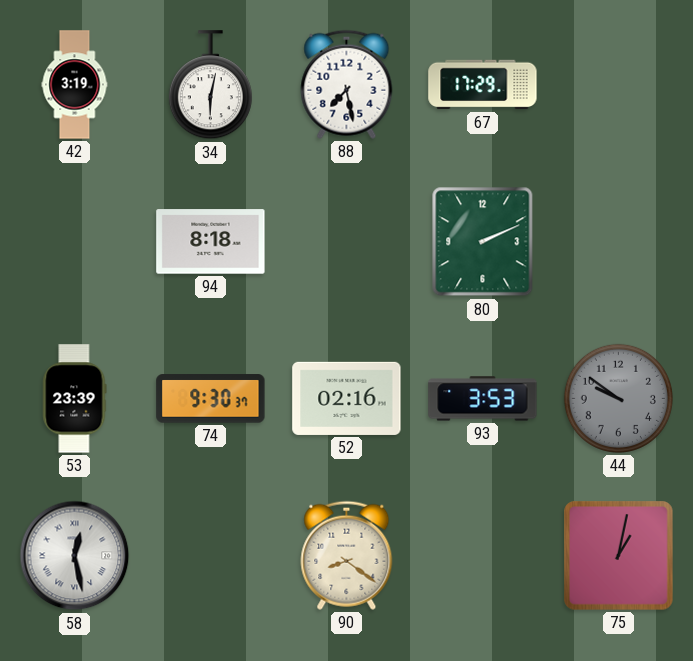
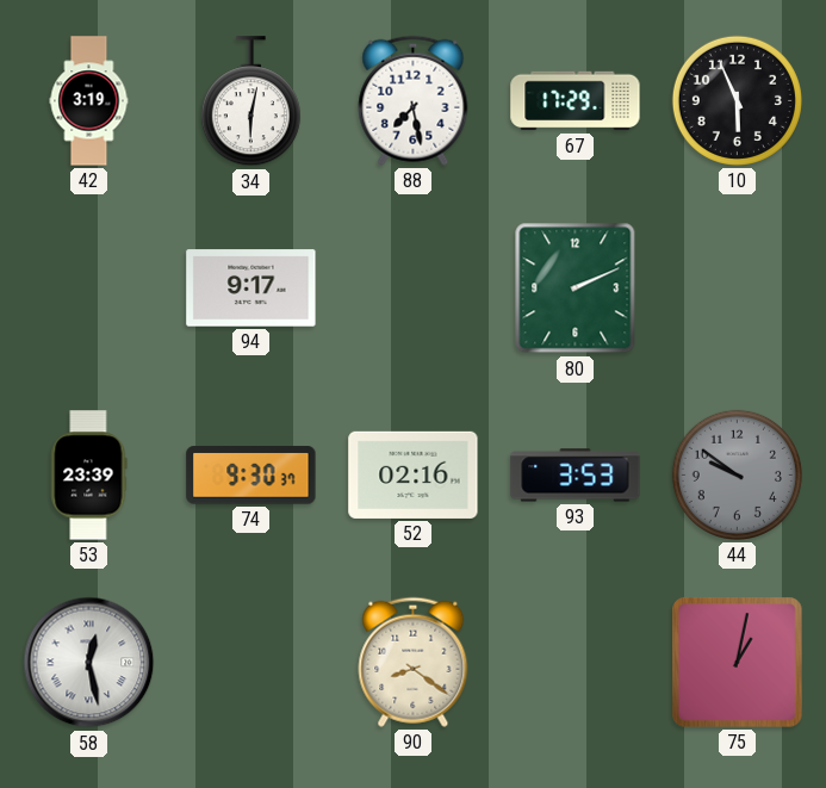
10: none -> 5:56 (737, 100)
94: 8:18 -> 9:17 (251, 288)
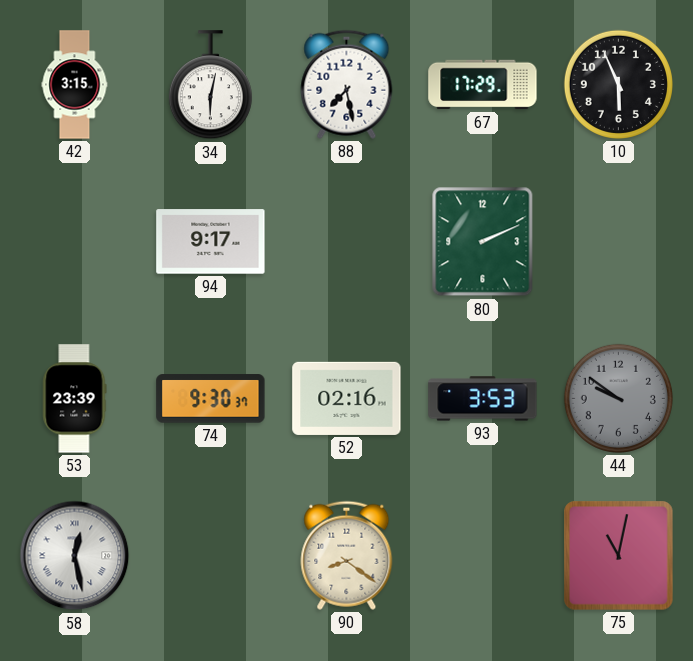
42: 3:19 -> 3:15 (75, 85)
75: 1:02 -> 11:02 (619, 556)
